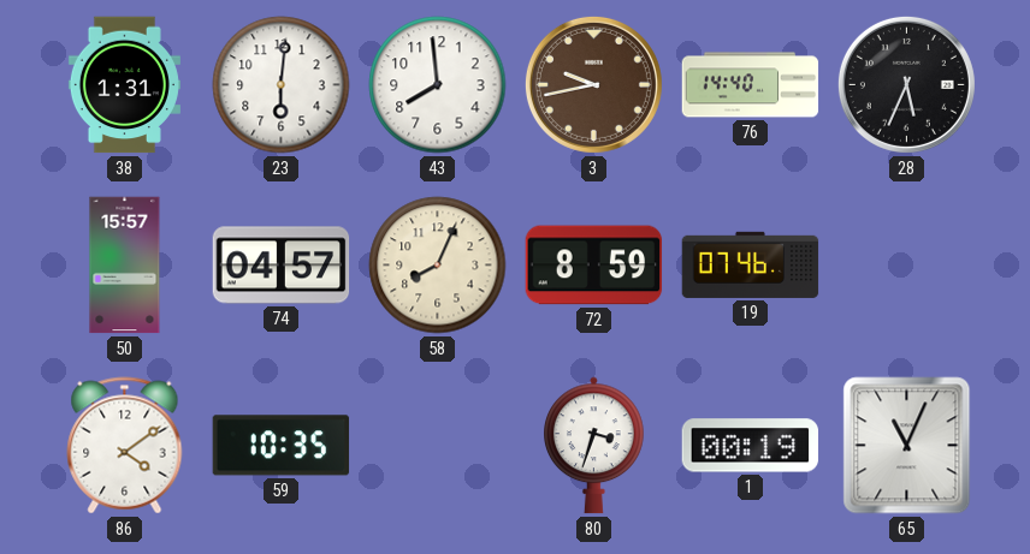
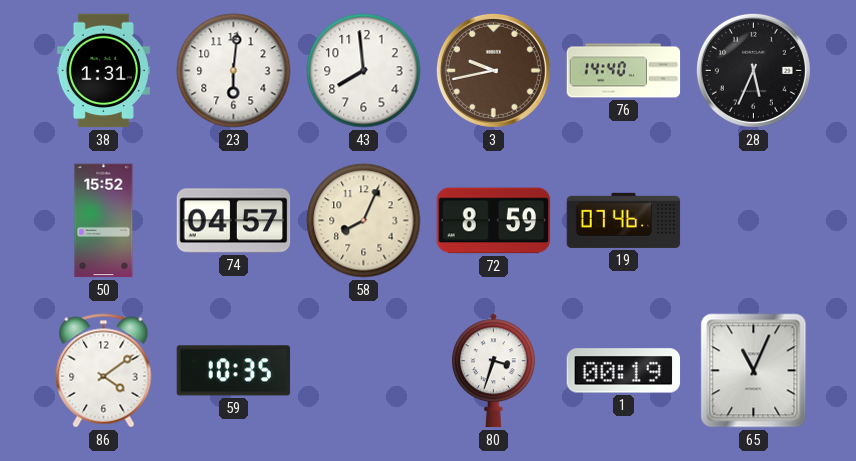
50: 15:57 -> 15:52 (104, 221)
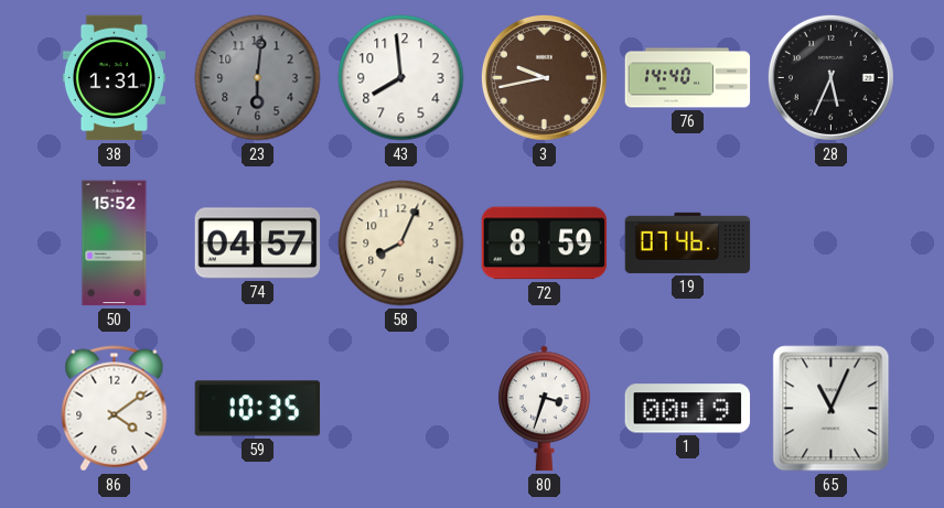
23 dial: white -> grey (258, 78)
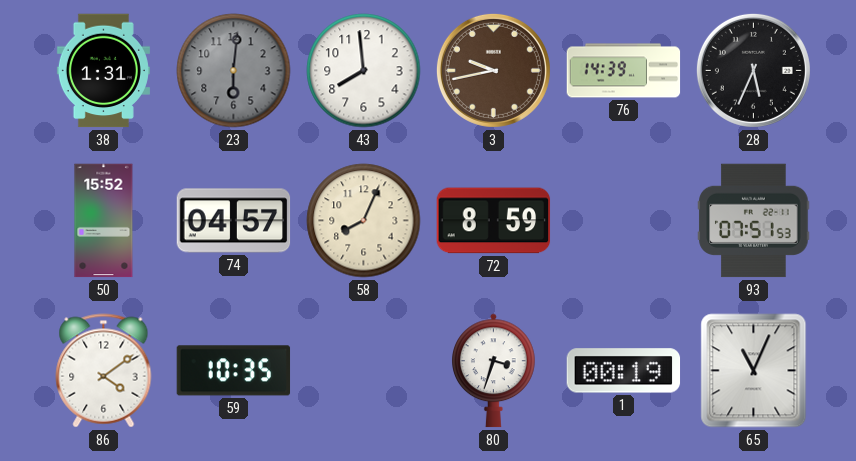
76: 14:40 -> 14:39 (624, 71)
19: 07:46 -> none (688, 242)
93: none -> 07:51 (754, 221)
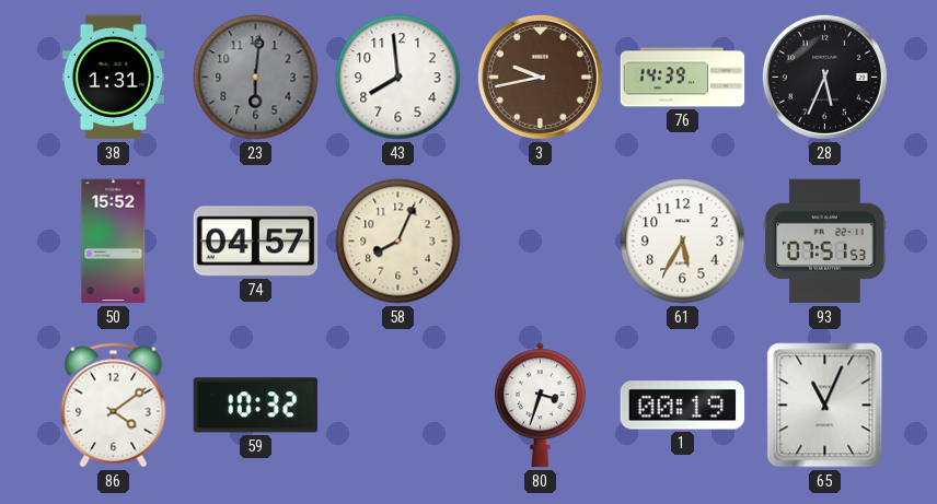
72: 8:59 -> none (494, 221)
61: none -> 5:35 (683, 242)
59: 10:35 -> 10:32 (256, 406)
